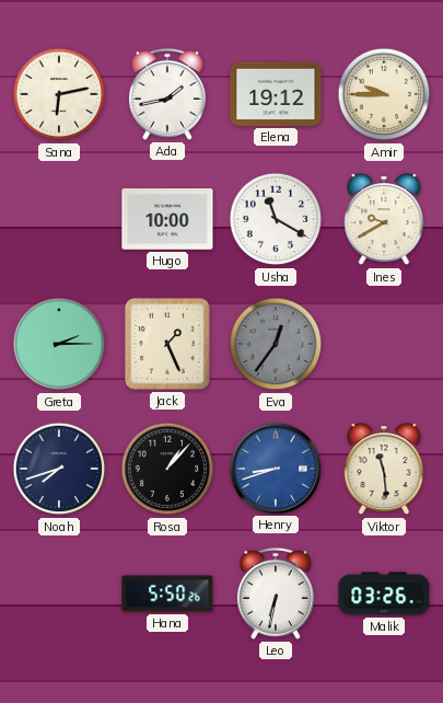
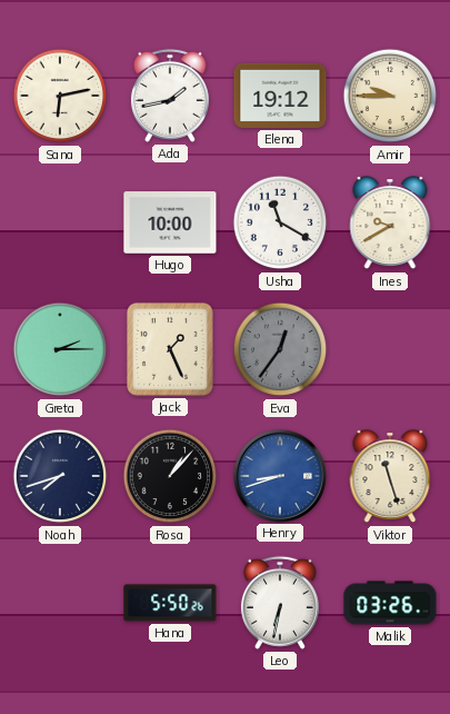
Viktor: 11:29 -> 11:27 (390, 477)
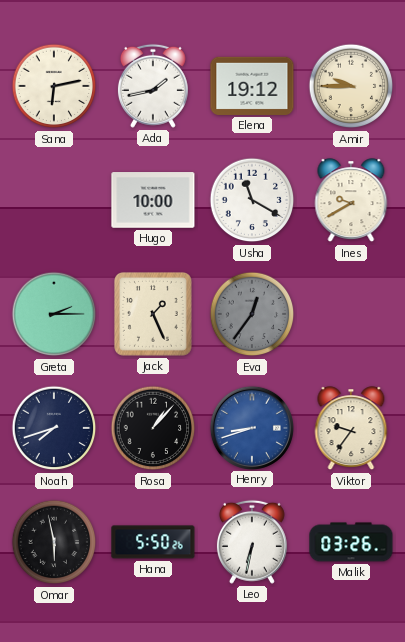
Viktor: 11:27 -> 9:36 (351, 429)
Omar: none -> 5:58 (54, 542)
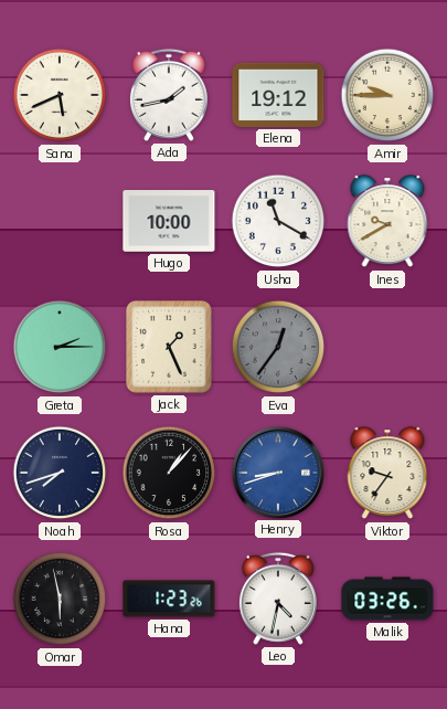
Sana: 6:13 -> 5:41 (60, 95)
Hana: 5:50 -> 1:23 (169, 599)
Leo: 6:32 -> 4:32 (278, 599)
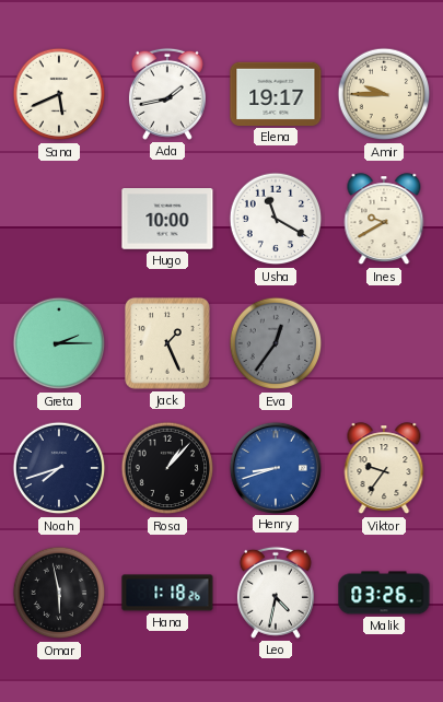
Elena: 19:12 -> 19:17 (276, 94)
Hana: 1:23 -> 1:18 (167, 593)
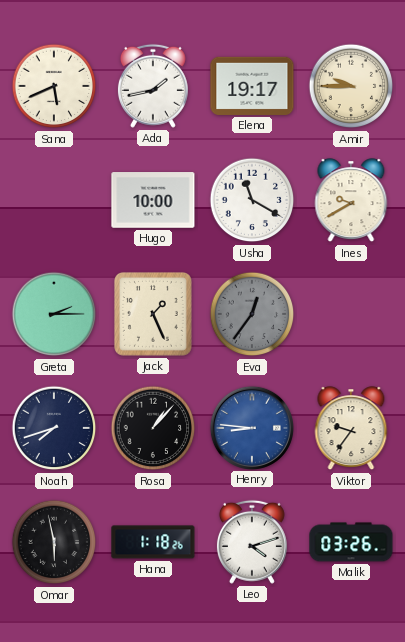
Henry: 8:42 -> 8:46 (251, 427)
Leo: 4:32 -> 4:12 (252, 542)
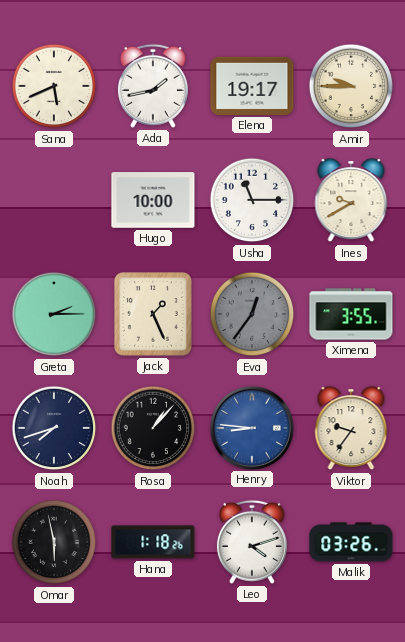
Usha: 11:20 -> 11:15 (252, 200)
Ximena: none -> 3:55 (351, 314)
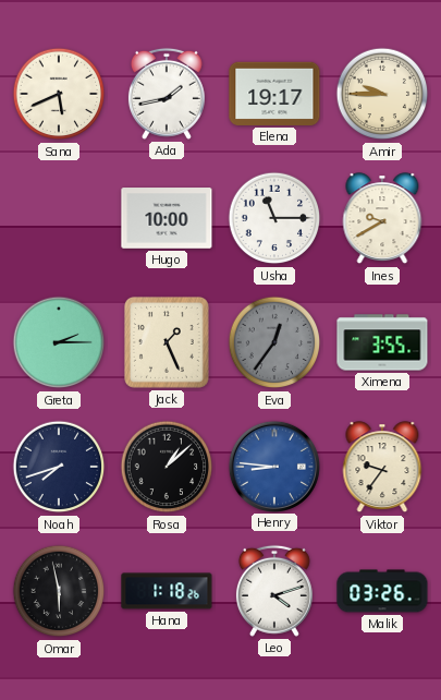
Rosa: 1:07 -> 1:08 (167, 467)
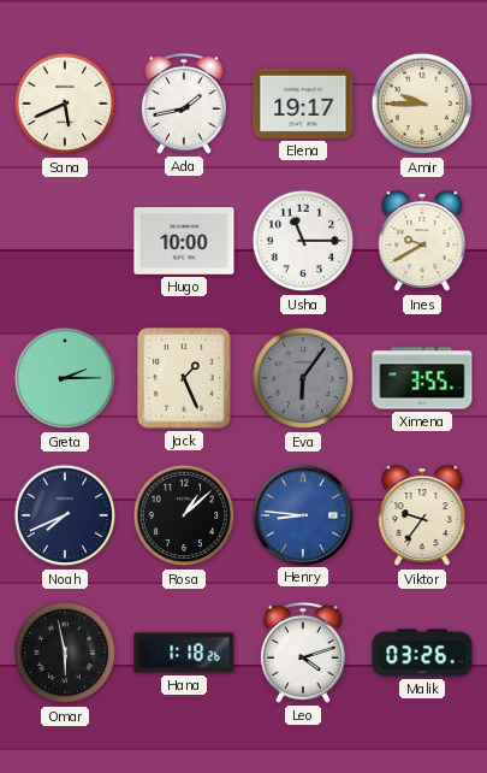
Eva: 12:36 -> 6:06 (303, 378)
Noah: 7:42 -> 7:41 (65, 515)
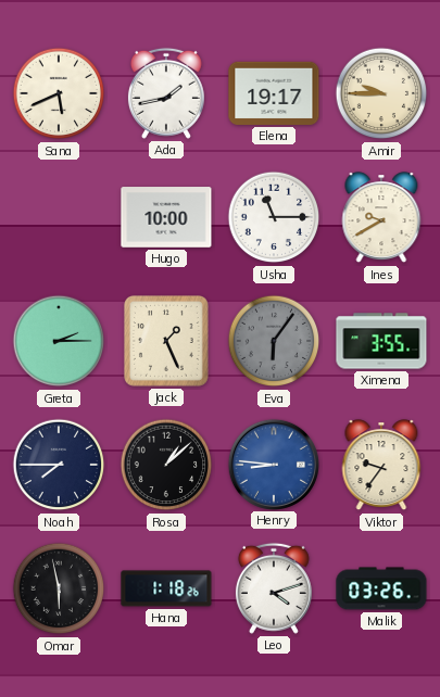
Noah: 7:41 -> 7:45 (59, 465)
